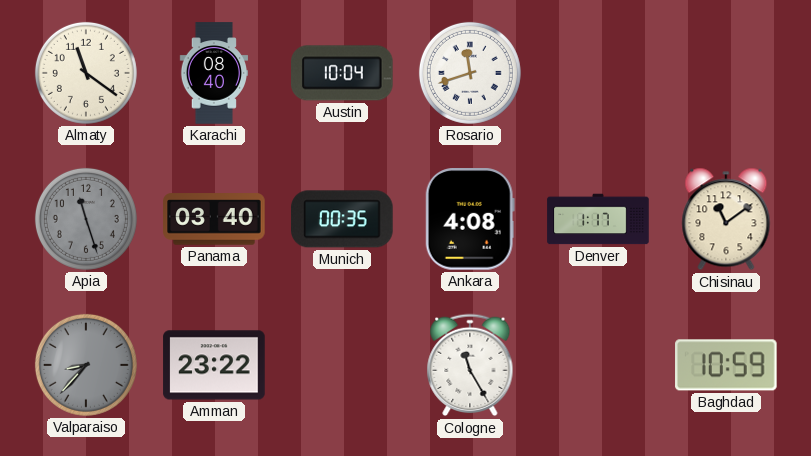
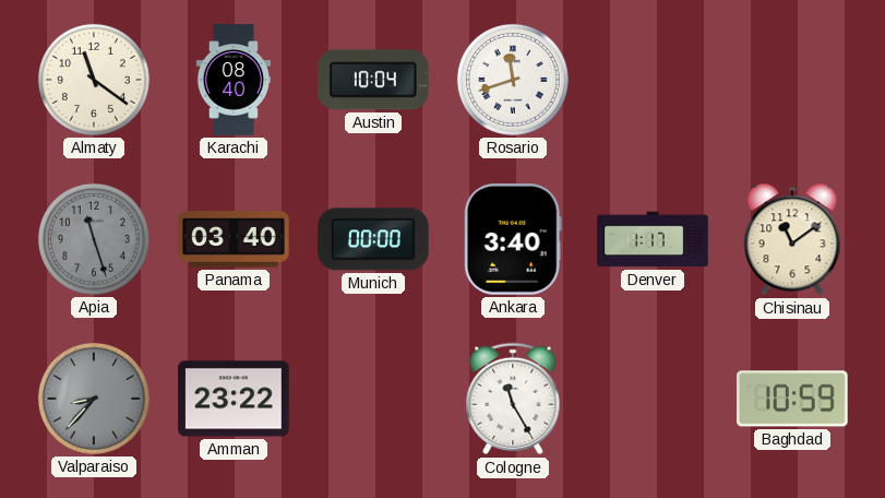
Munich: 00:35 -> 00:00 (373, 239)
Ankara: 4:08 -> 3:40 (513, 239)
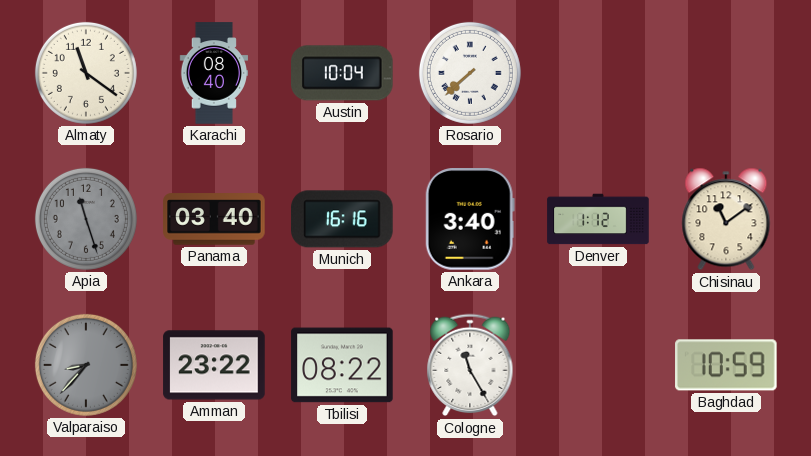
Rosario: 11:42 -> 7:38 (470, 73)
Munich: 00:00 -> 16:16 (342, 219)
Denver: 1:17 -> 1:12 (598, 219)
Tbilisi: none -> 08:22 (342, 365)
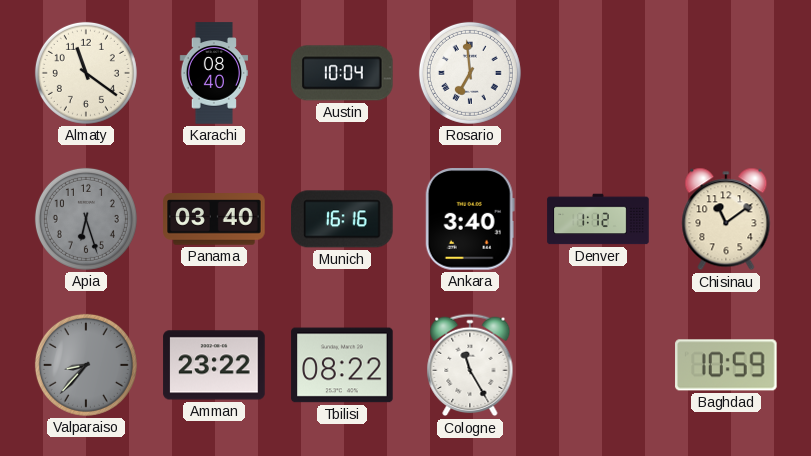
Rosario: 7:38 -> 6:59 (470, 73)
Apia: 11:27 -> 6:27 (86, 219)
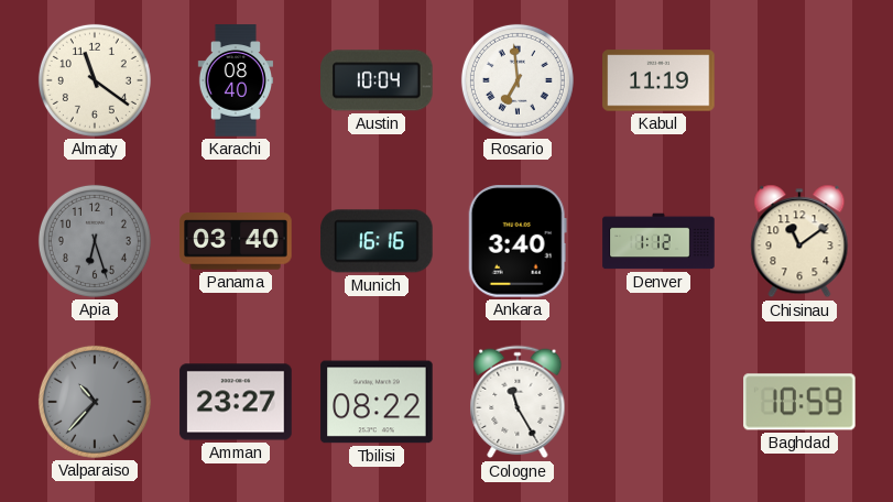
Kabul: none -> 11:19 (658, 80)
Valparaiso: 8:37 -> 10:37 (95, 402)
Amman: 23:22 -> 23:27 (236, 402)
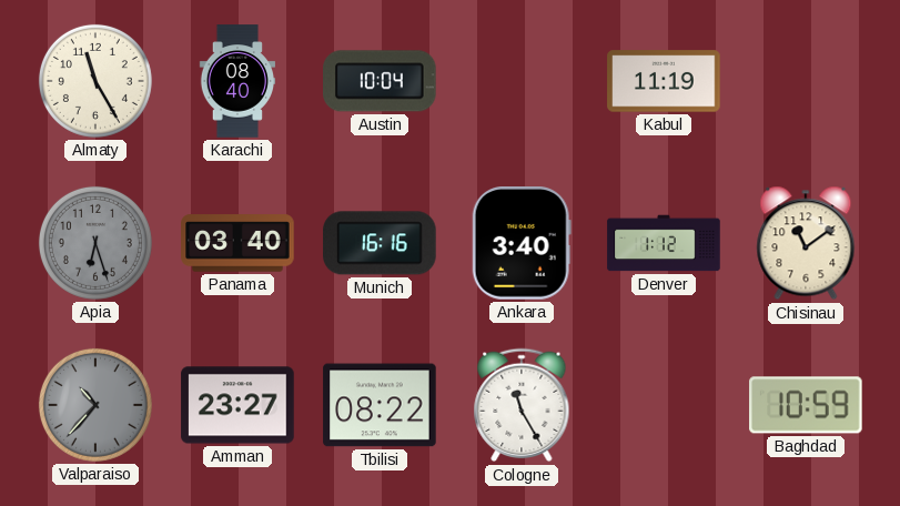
Almaty: 11:21 -> 11:25 (95, 81)
Rosario: 6:59 -> none (518, 80)
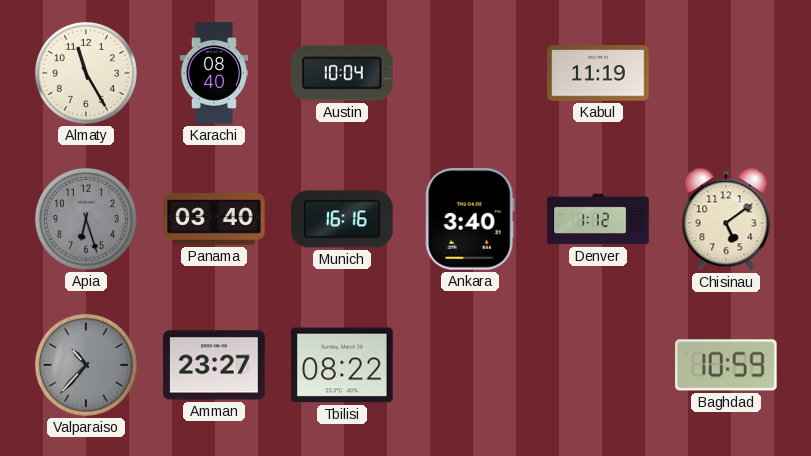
Chisinau: 11:09 -> 5:09 (726, 219)
Cologne: 11:25 -> none (522, 405)
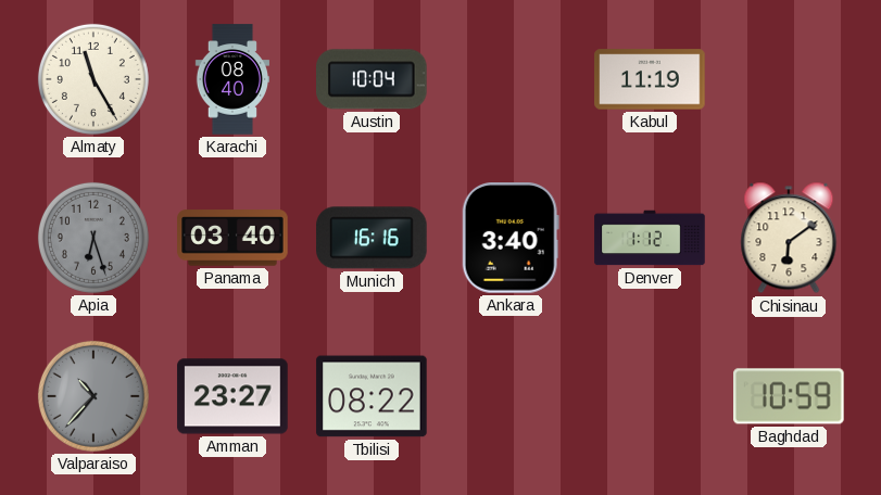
Chisinau: 5:09 -> 6:09 (789, 238)
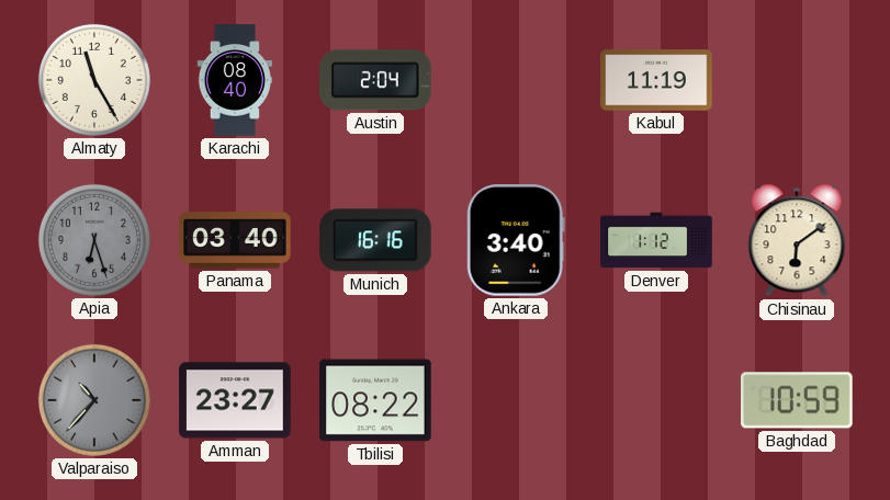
Austin: 10:04 -> 2:04 (375, 80)
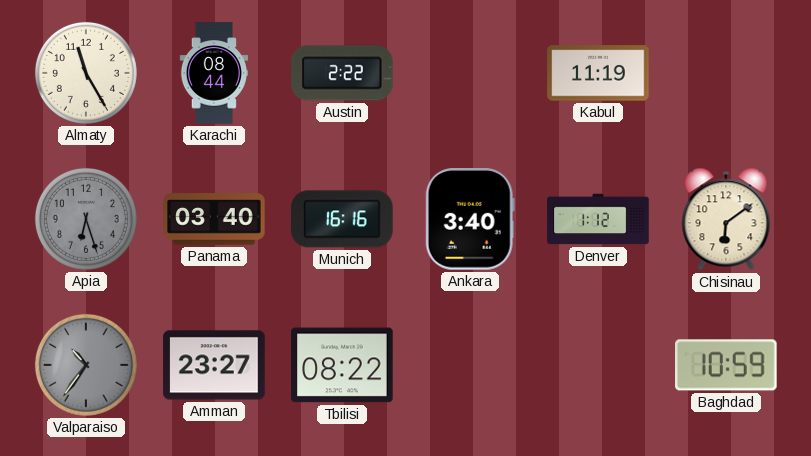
Karachi: 08:40 -> 08:44 (213, 73)
Austin: 2:04 -> 2:22 (342, 73)
Valparaiso: 10:37 -> 10:36 (86, 365)
